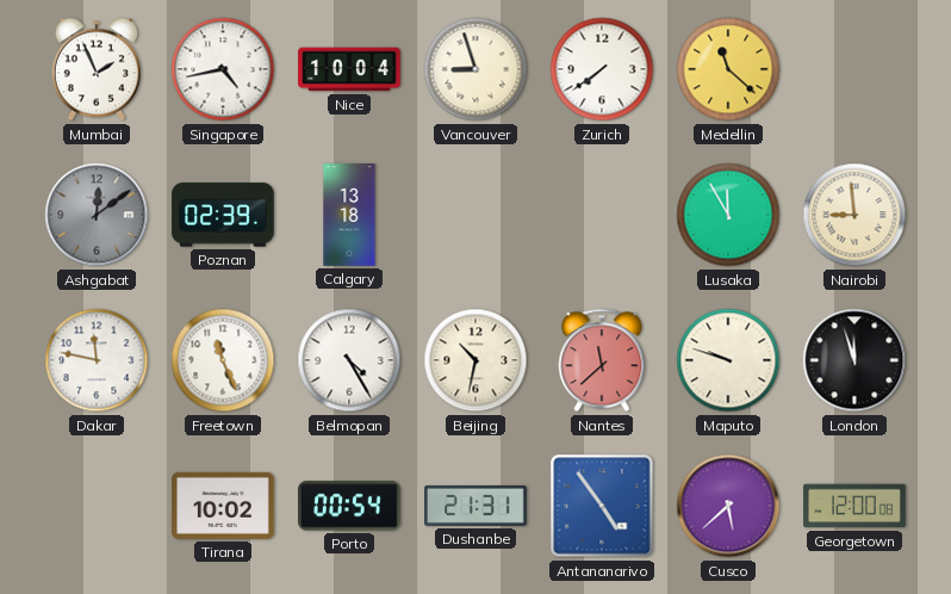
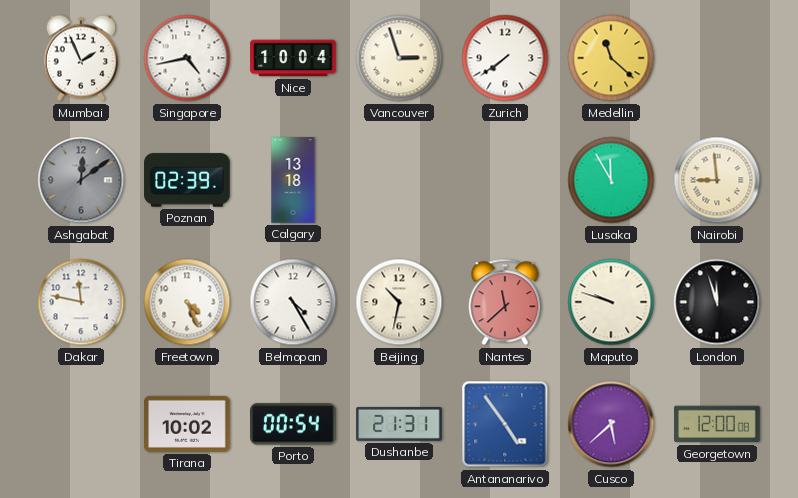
Vancouver: 8:57 -> 2:57 (399, 58)
Freetown: 11:26 -> 4:26 (187, 302)
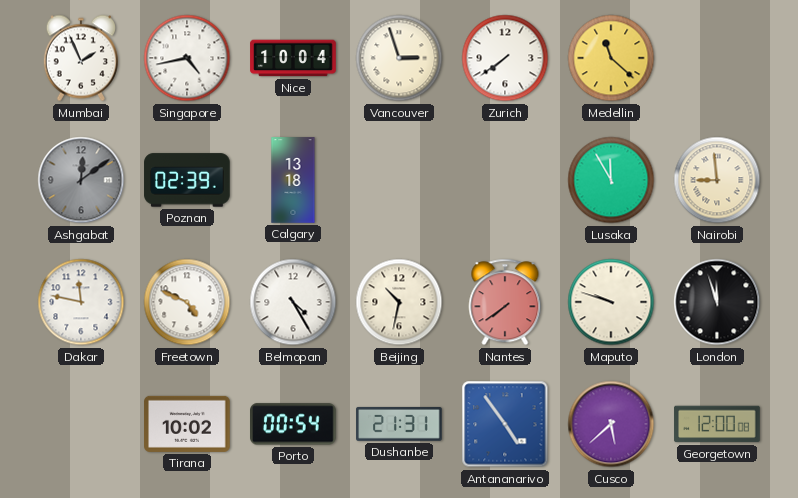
Freetown: 4:26 -> 4:49 (187, 302)
Nantes: 11:38 -> 7:39 (505, 302)
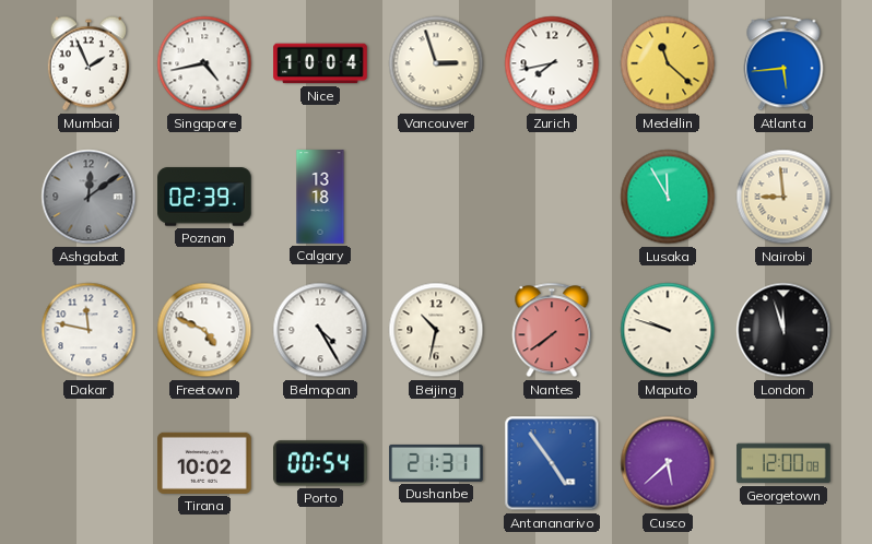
Zurich: 7:39 -> 7:43 (552, 63)
Atlanta: none -> 5:44 (783, 63)
